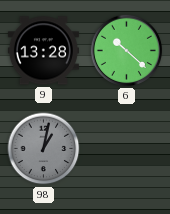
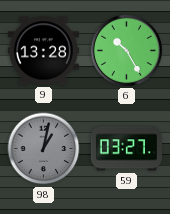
6: 10:22 -> 10:25 (126, 50)
59: none -> 03:27 (126, 149)
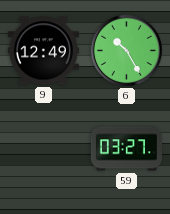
9: 13:28 -> 12:49 (43, 51)
98: 1:02 -> none (44, 149)
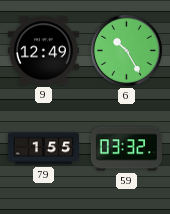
79: none -> 1:55 (43, 149)
59: 03:27 -> 03:32 (126, 149)
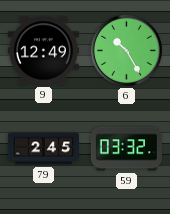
79: 1:55 -> 2:45 (43, 149)
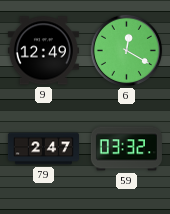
6: 10:25 -> 12:20 (126, 50)
79: 2:45 -> 2:47 (43, 149)
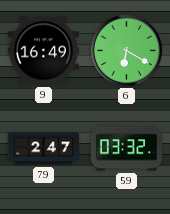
9: 12:49 -> 16:49 (43, 51)
6: 12:20 -> 6:20 (126, 50)
